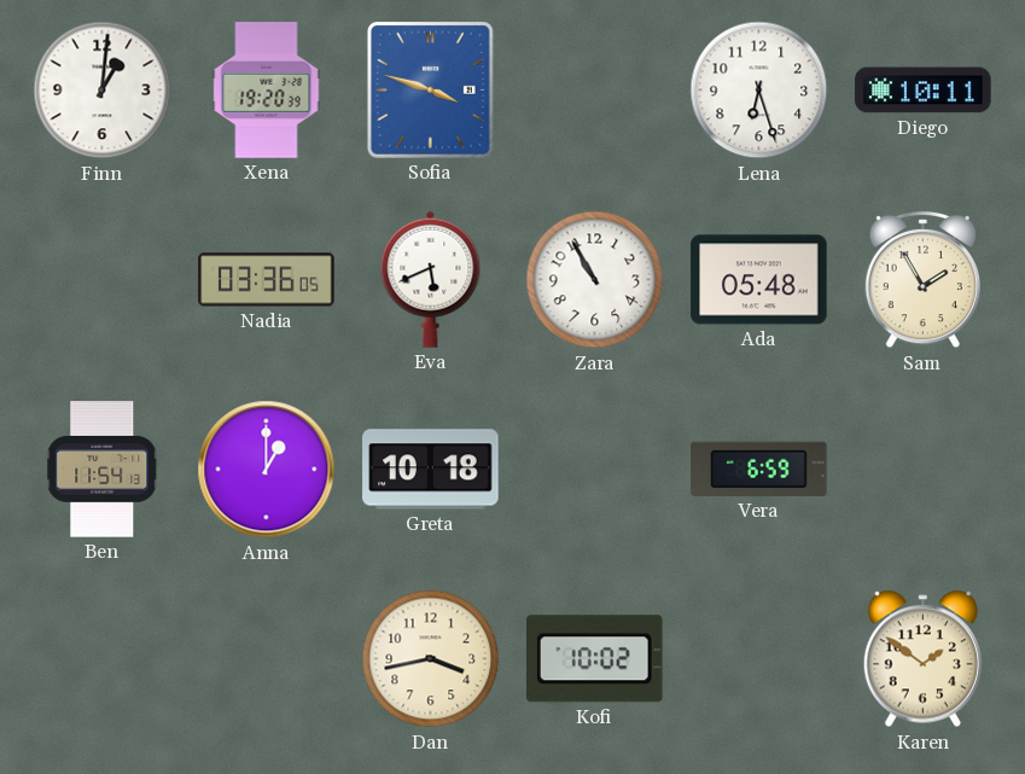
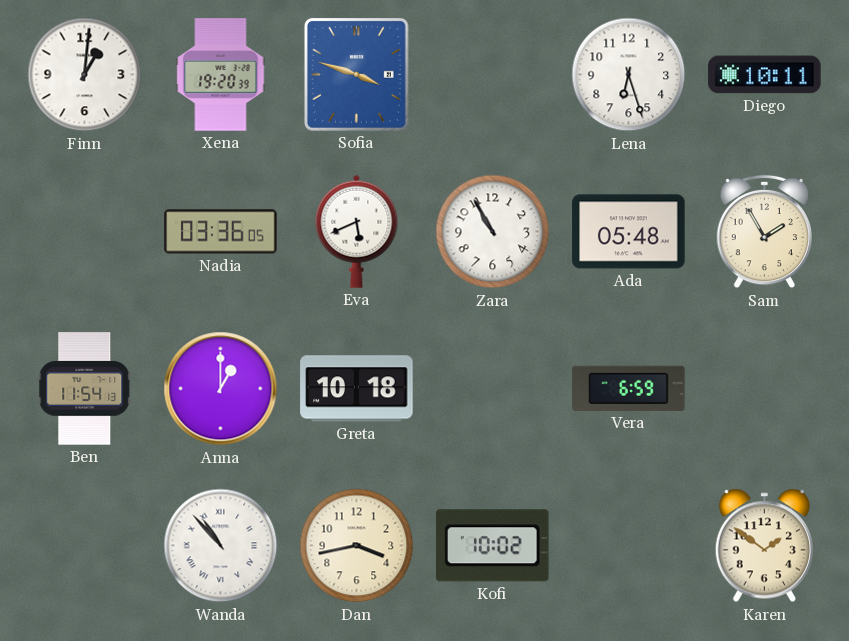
Wanda: none -> 10:53 (221, 546)
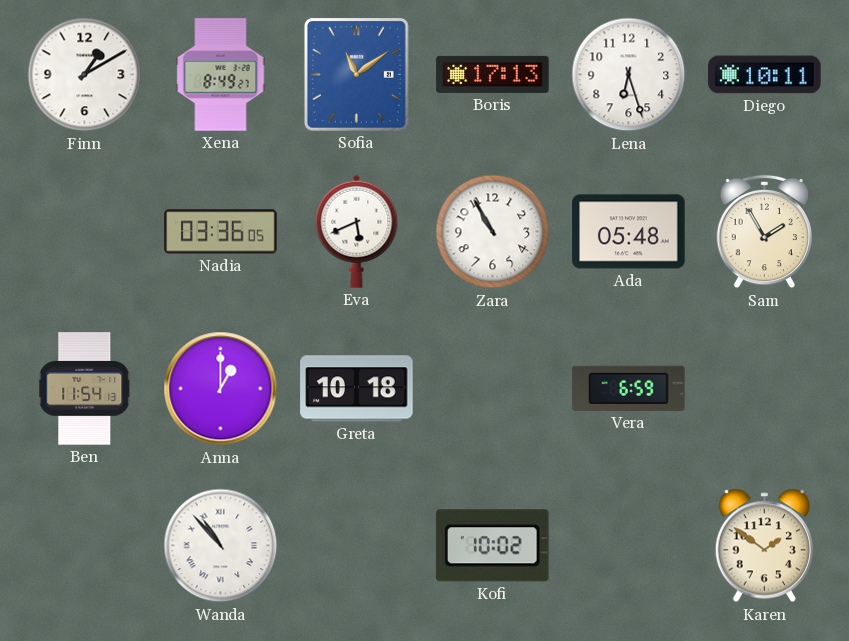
Finn: 1:01 -> 1:10 (85, 75)
Xena: 19:20 -> 8:49 (221, 75)
Sofia: 3:48 -> 11:09 (356, 74)
Boris: none -> 17:13 (493, 74)
Dan: 3:43 -> none (357, 546)
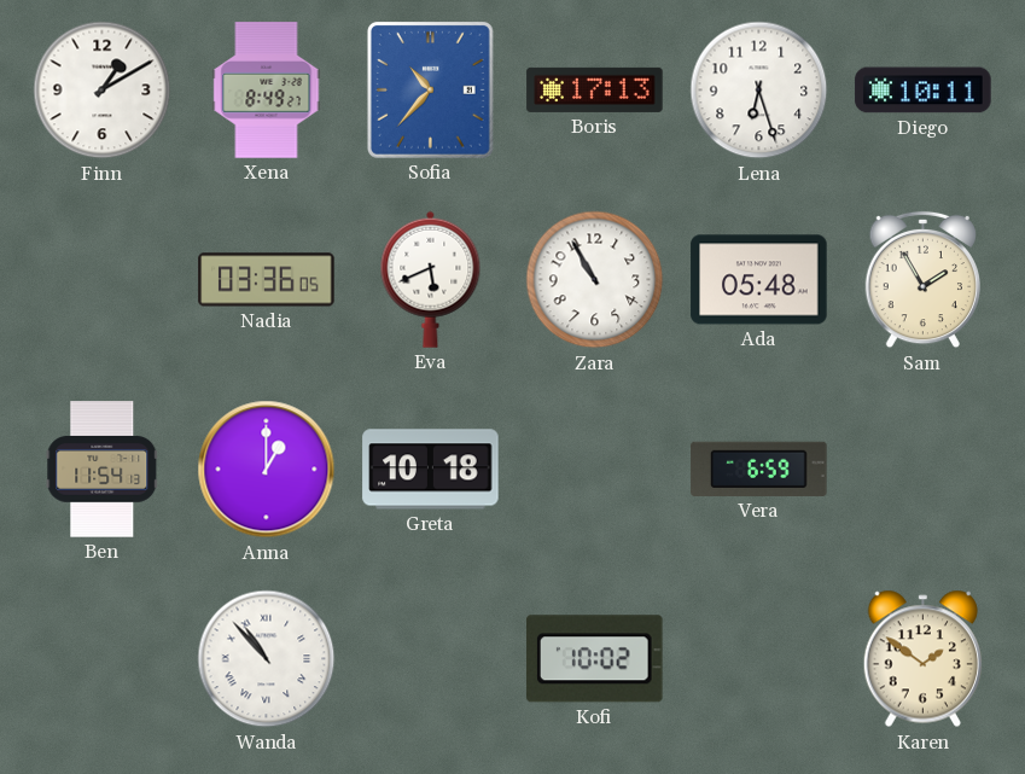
Sofia: 11:09 -> 10:37 (430, 89)
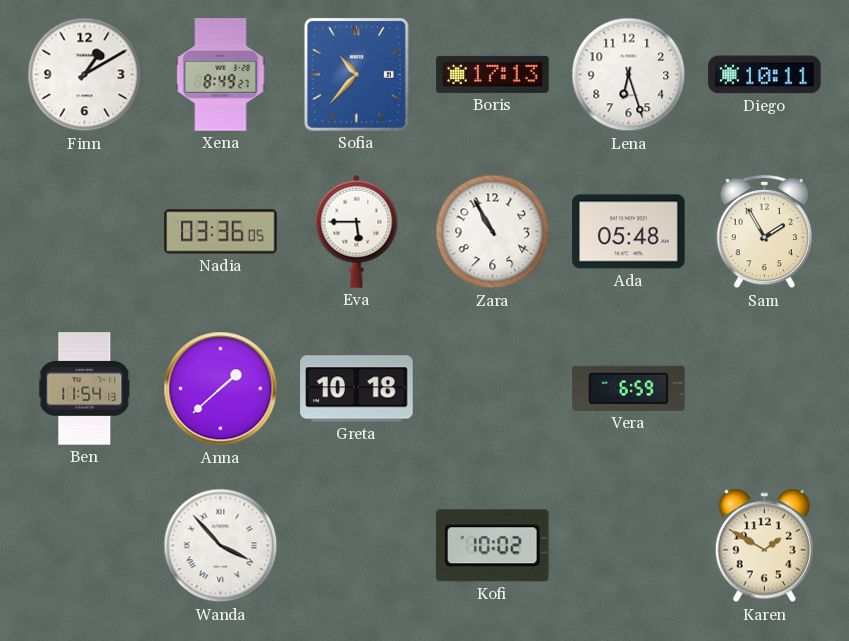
Eva: 5:41 -> 5:45 (357, 231)
Anna: 1:00 -> 1:38 (221, 389)
Wanda: 10:53 -> 3:53 (221, 546)
Karen: 1:51 -> 1:50 (764, 546)
